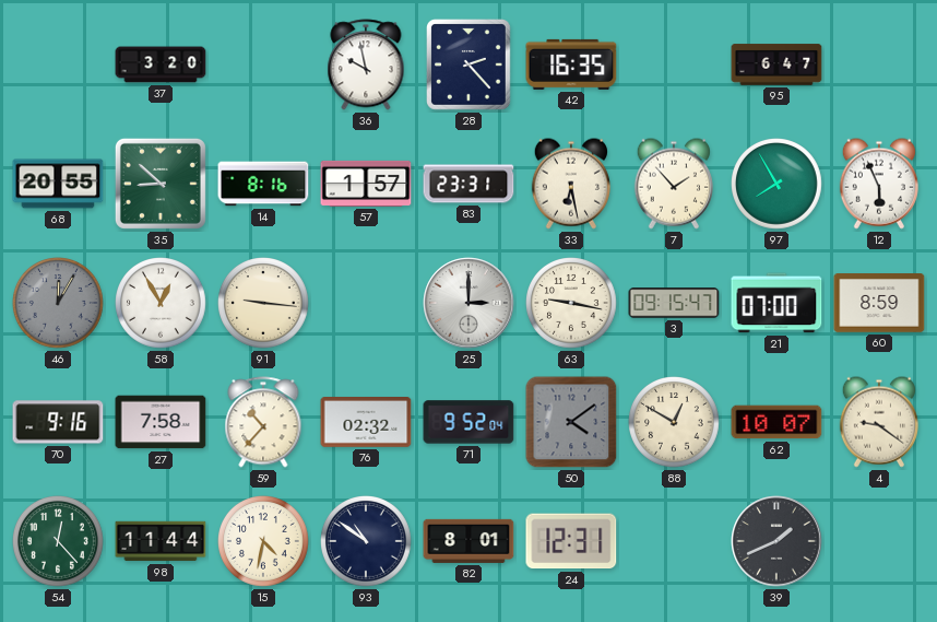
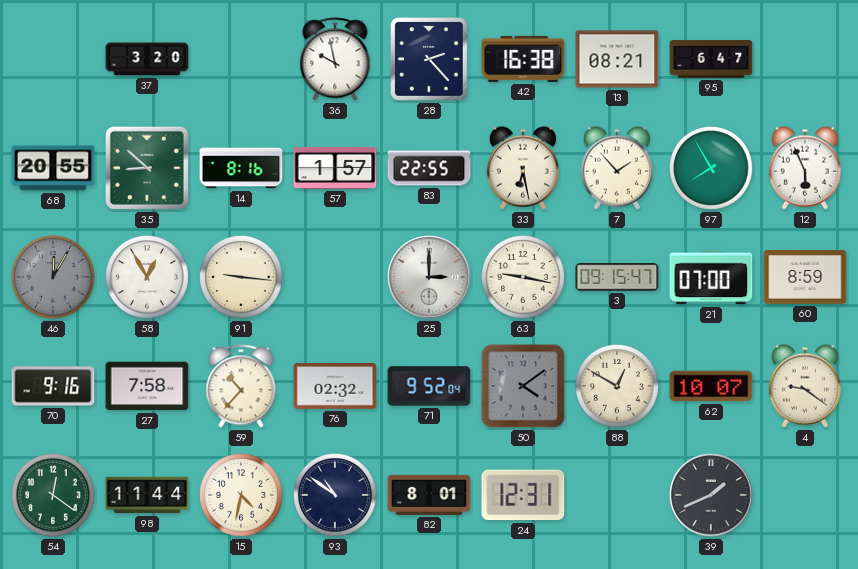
42: 16:35 -> 16:38 (523, 59)
13: none -> 08:21 (617, 59)
83: 23:31 -> 22:55 (429, 168)
54: 12:23 -> 12:21 (54, 496)
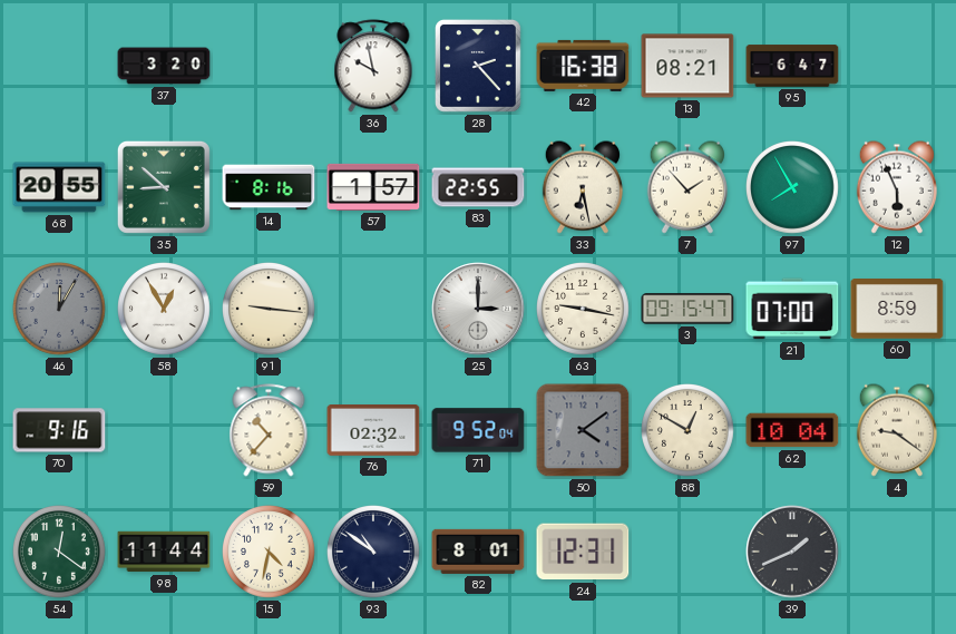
27: 7:58 -> none (147, 386)
62: 10:07 -> 10:04 (792, 430)
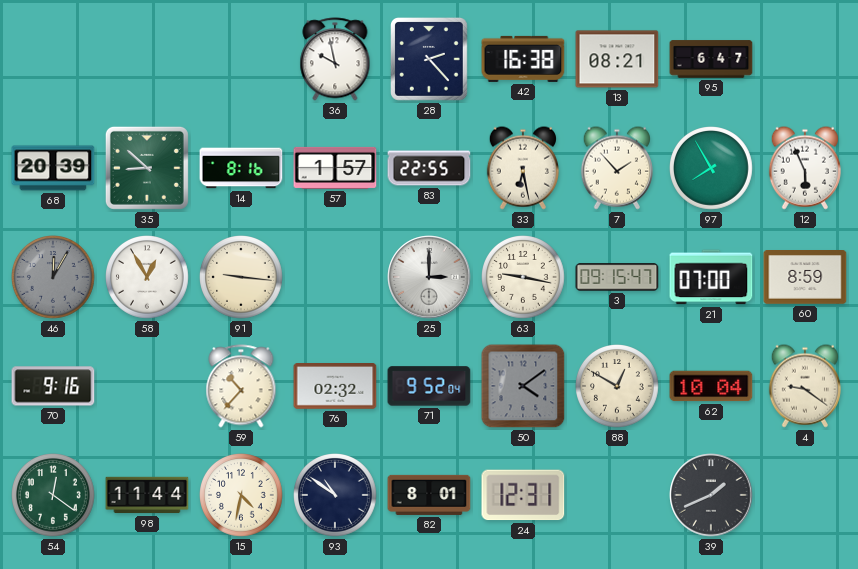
37: 3:20 -> none (164, 66)
68: 20:55 -> 20:39 (53, 168)
